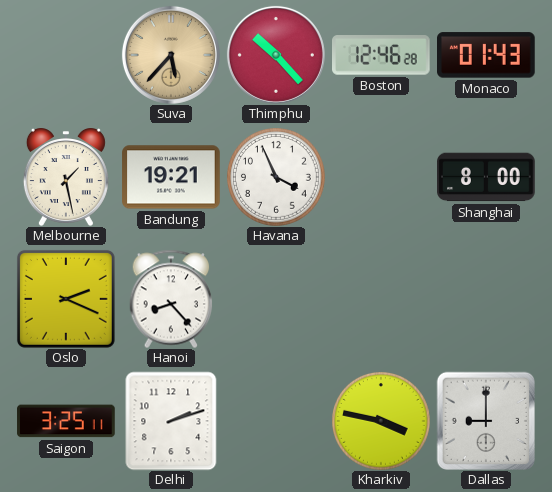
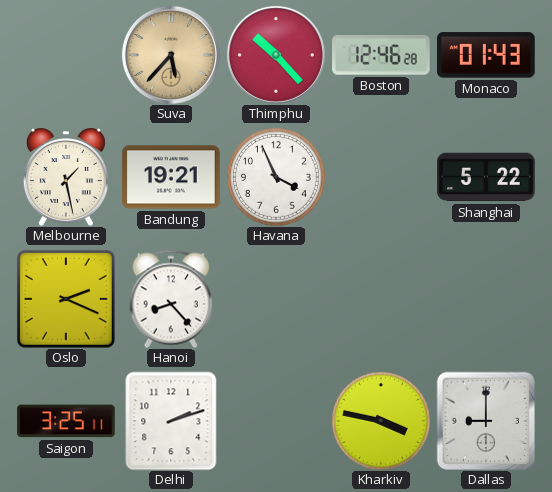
Shanghai: 8:00 -> 5:22 (486, 177)
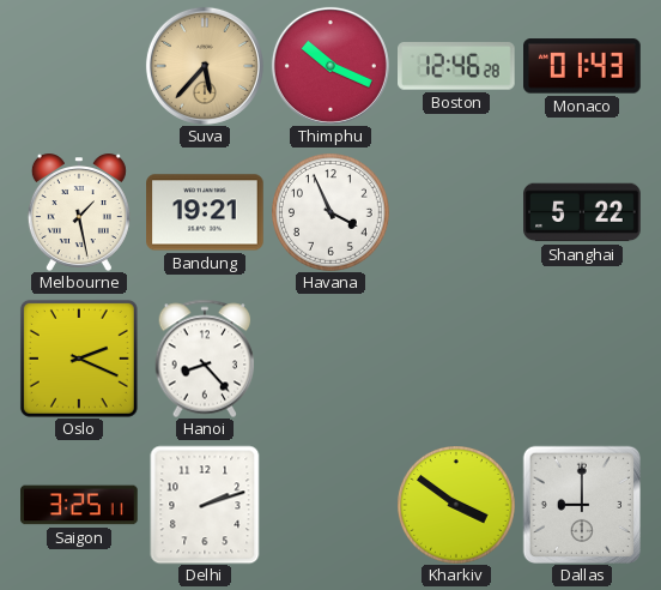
Thimphu: 10:23 -> 10:19 (330, 66)
Kharkiv: 3:47 -> 3:51 (457, 506)
